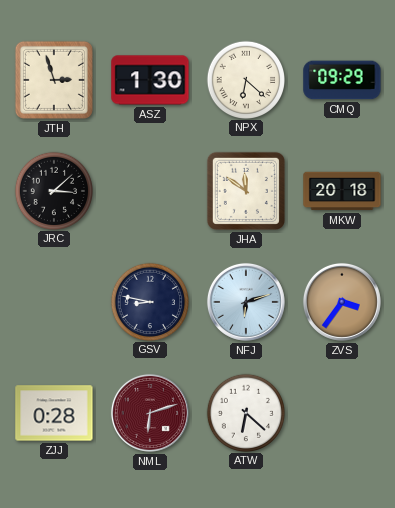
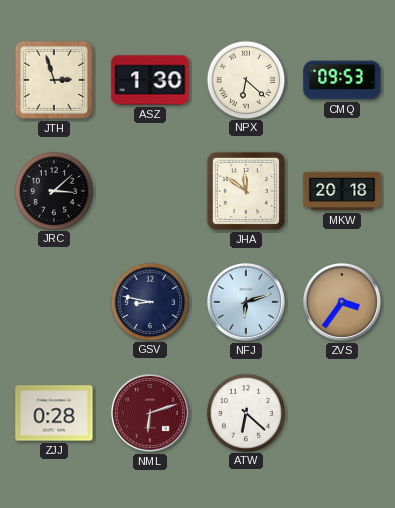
CMQ: 09:29 -> 09:53 (342, 80)
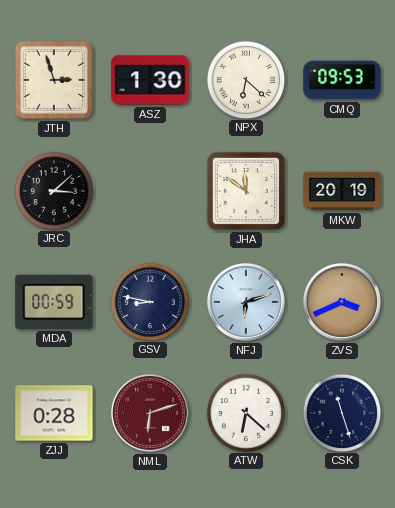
MKW: 20:18 -> 20:19 (342, 191)
MDA: none -> 00:59 (54, 302)
ZVS: 3:36 -> 3:41 (342, 302)
CSK: none -> 11:27 (341, 412)
